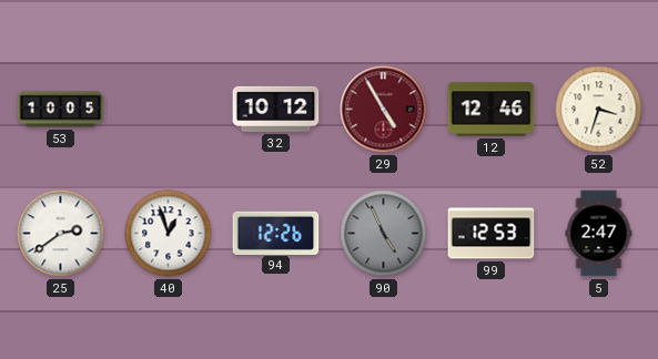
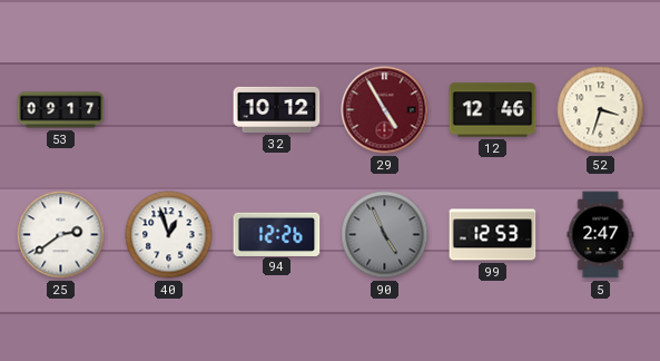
53: 10:05 -> 09:17 (61, 110)
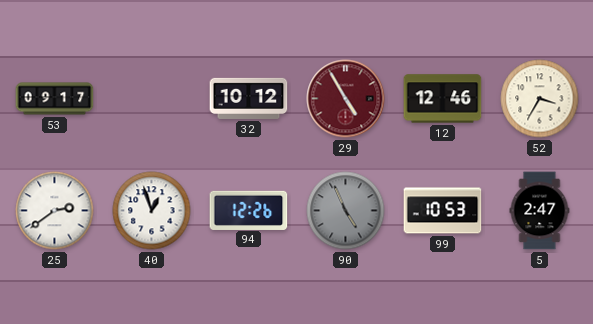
52: 3:33 -> 3:35 (540, 99)
99: 12:53 -> 10:53 (443, 211)
